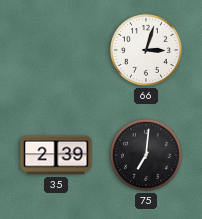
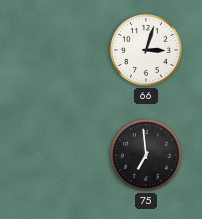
35: 2:39 -> none (56, 155)
75: 7:01 -> 6:59 (146, 155)
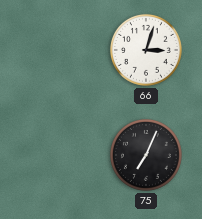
75: 6:59 -> 7:04 (146, 155)
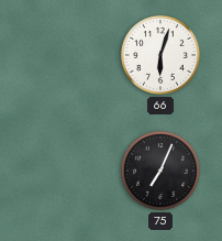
66: 3:03 -> 6:03 (160, 55)
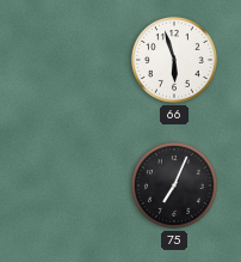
66: 6:03 -> 5:57 (174, 60)
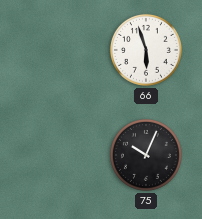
75: 7:04 -> 10:04 (146, 155)
